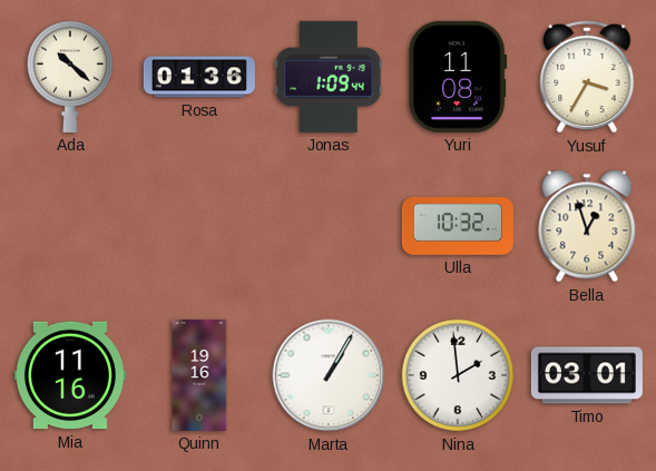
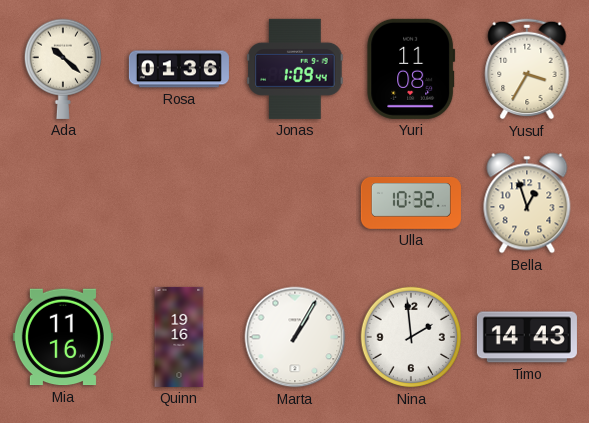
Timo: 03:01 -> 14:43 (527, 337)
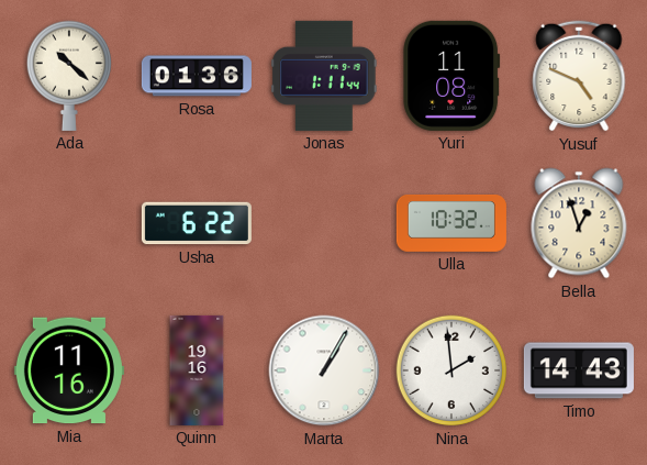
Jonas: 1:09 -> 1:11 (324, 76)
Yusuf: 3:35 -> 4:49 (579, 76)
Usha: none -> 6:22 (197, 223)
